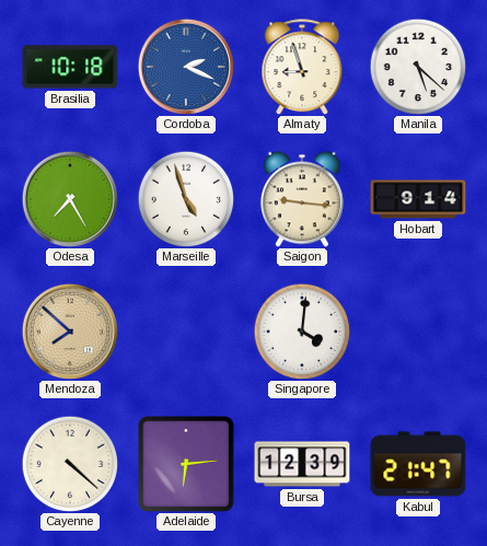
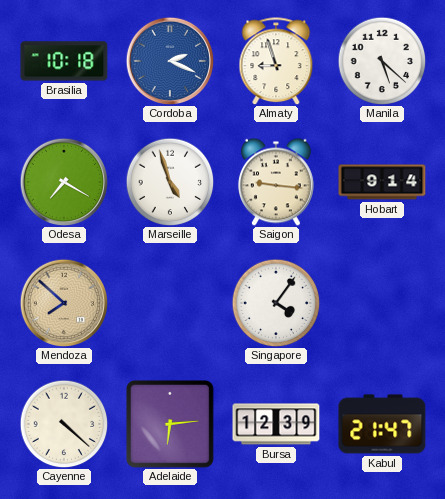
Odesa: 7:25 -> 7:20 (63, 181)
Singapore: 4:01 -> 4:06 (276, 303)
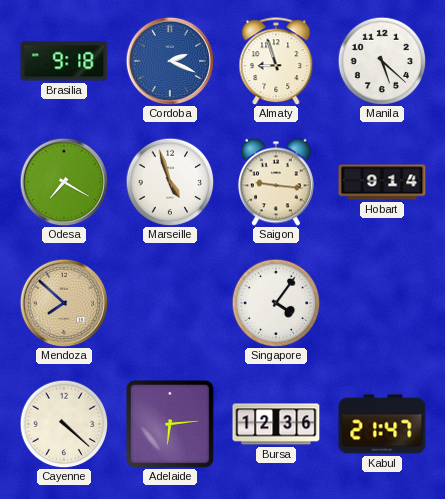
Brasilia: 10:18 -> 9:18 (64, 61)
Bursa: 12:39 -> 12:36 (276, 424)
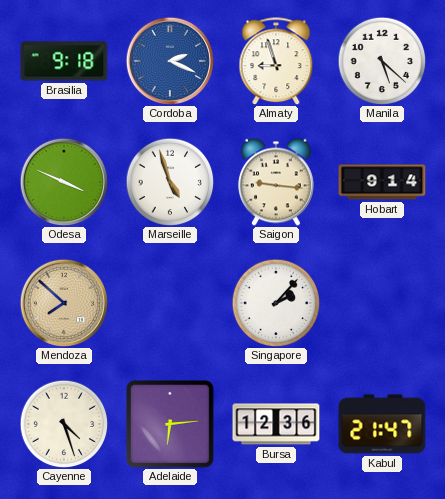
Odesa: 7:20 -> 3:49 (63, 181)
Singapore: 4:06 -> 2:07 (276, 303)
Cayenne: 4:22 -> 4:27 (64, 424)
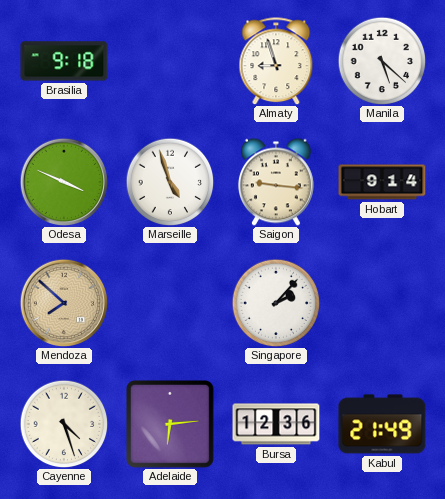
Cordoba: 2:19 -> none (169, 60)
Kabul: 21:47 -> 21:49 (382, 424)
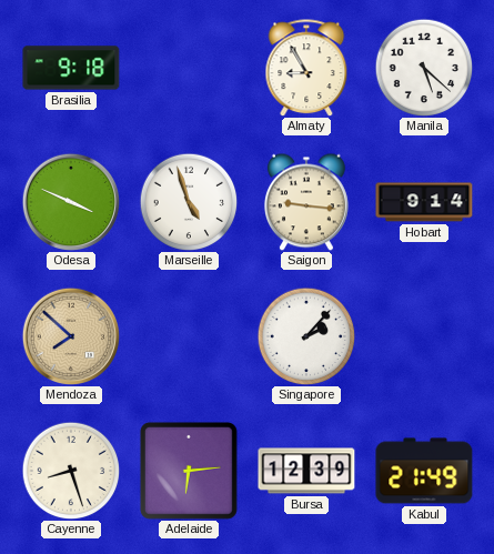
Almaty: 8:57 -> 8:55 (306, 68)
Cayenne: 4:27 -> 8:27 (71, 471)
Bursa: 12:36 -> 12:39 (306, 471)
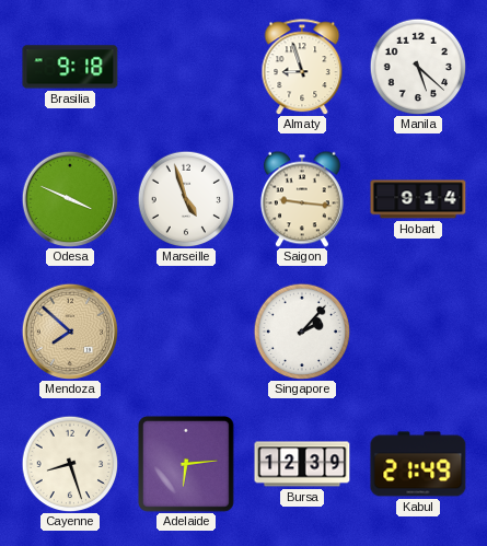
Almaty: 8:55 -> 8:57 (302, 67)
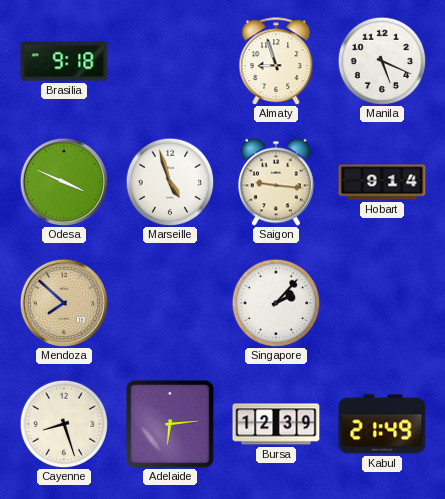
Manila: 5:22 -> 5:19 (382, 61)
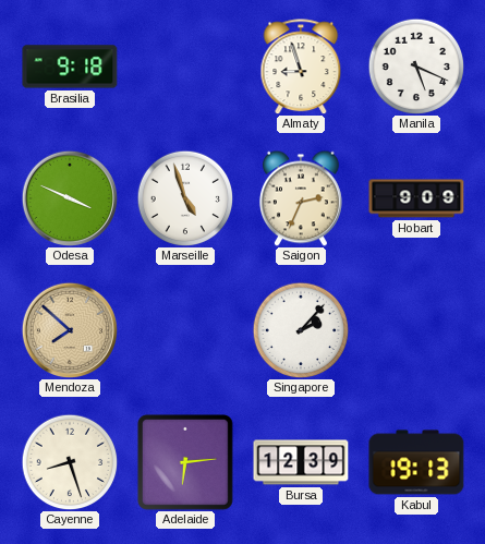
Saigon: 9:16 -> 2:34 (301, 198)
Hobart: 9:14 -> 9:09 (416, 198)
Kabul: 21:49 -> 19:13 (416, 462)
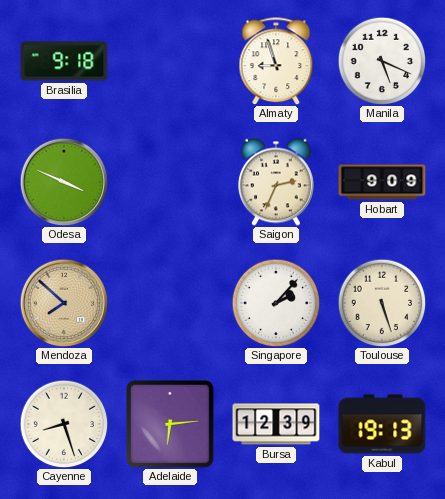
Marseille: 4:57 -> none (185, 198)
Toulouse: none -> 5:27 (382, 303)
